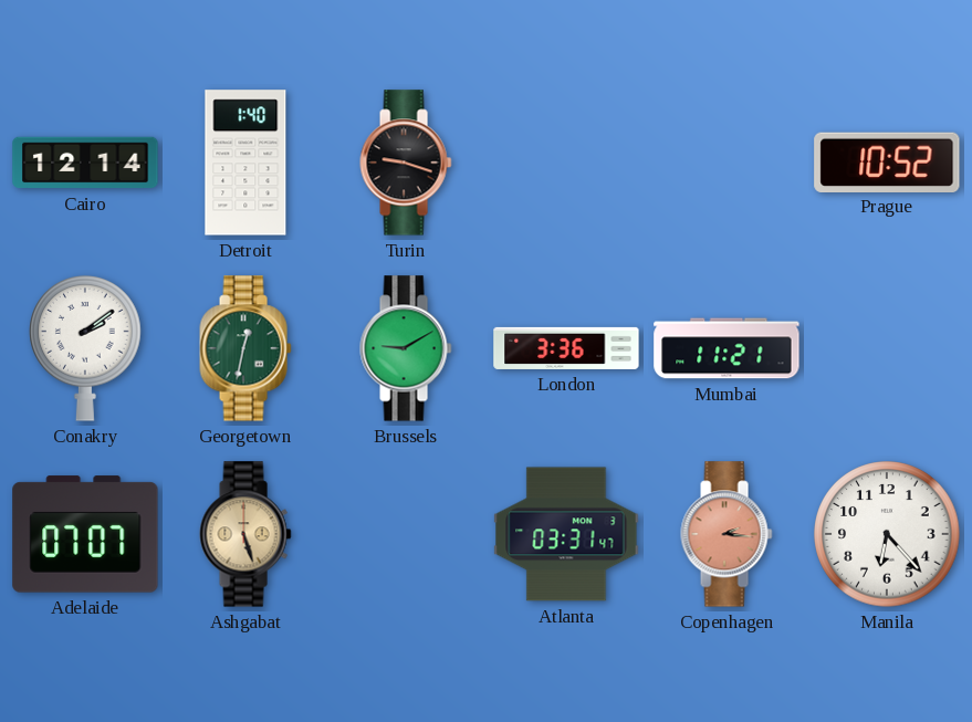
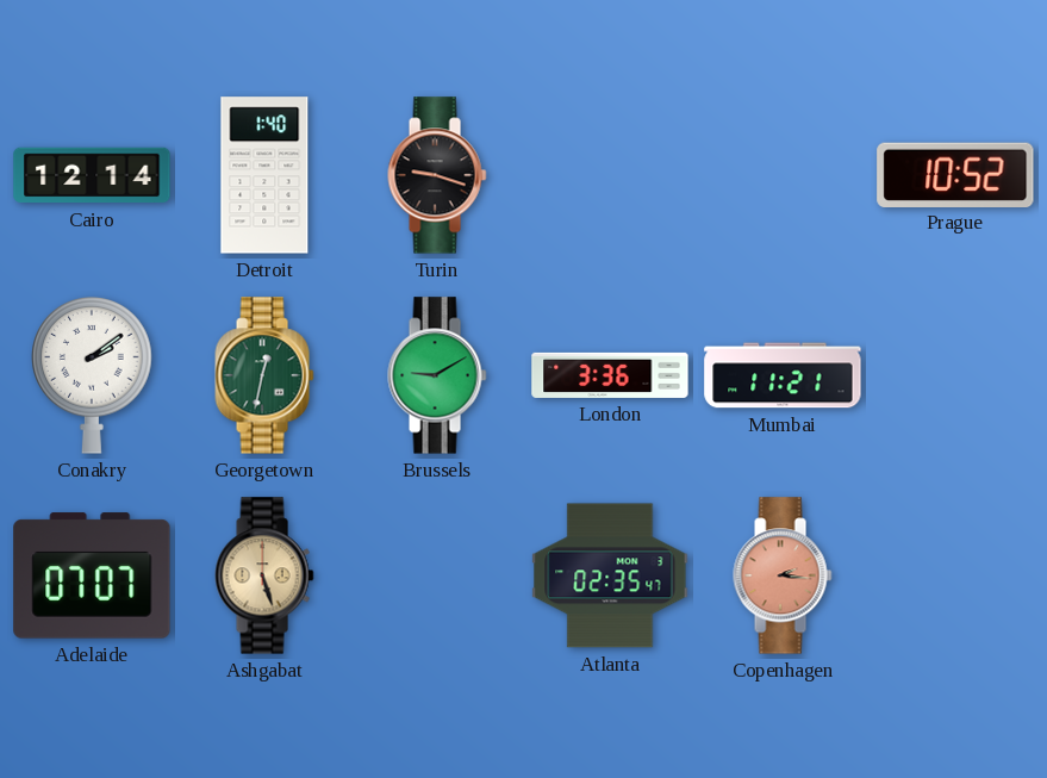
Atlanta: 03:31 -> 02:35 (610, 575)
Manila: 6:23 -> none (887, 534)
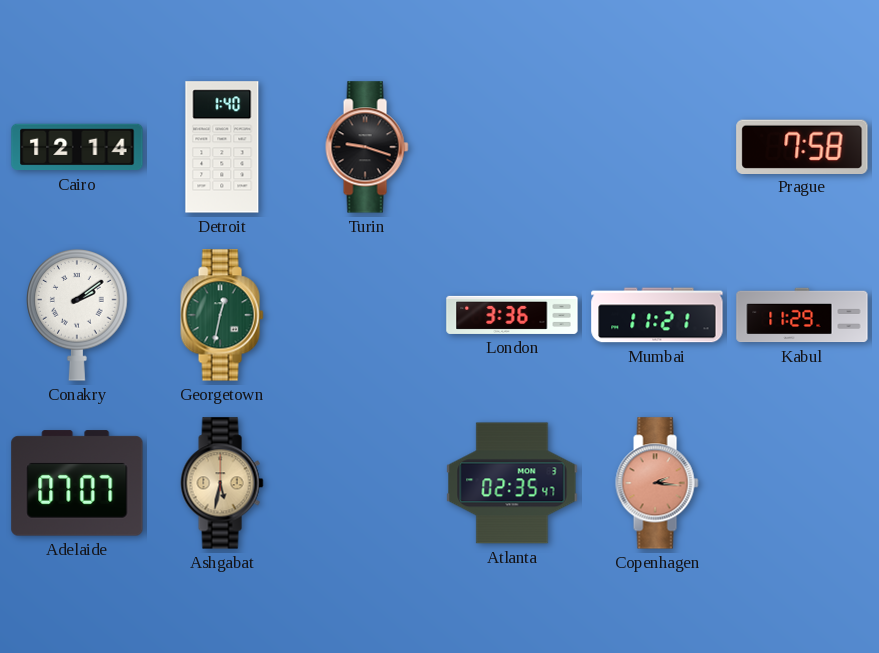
Prague: 10:52 -> 7:58 (802, 146)
Brussels: 9:10 -> none (437, 375)
Kabul: none -> 11:29 (802, 315)
Ashgabat: 5:27 -> 5:32 (222, 483)
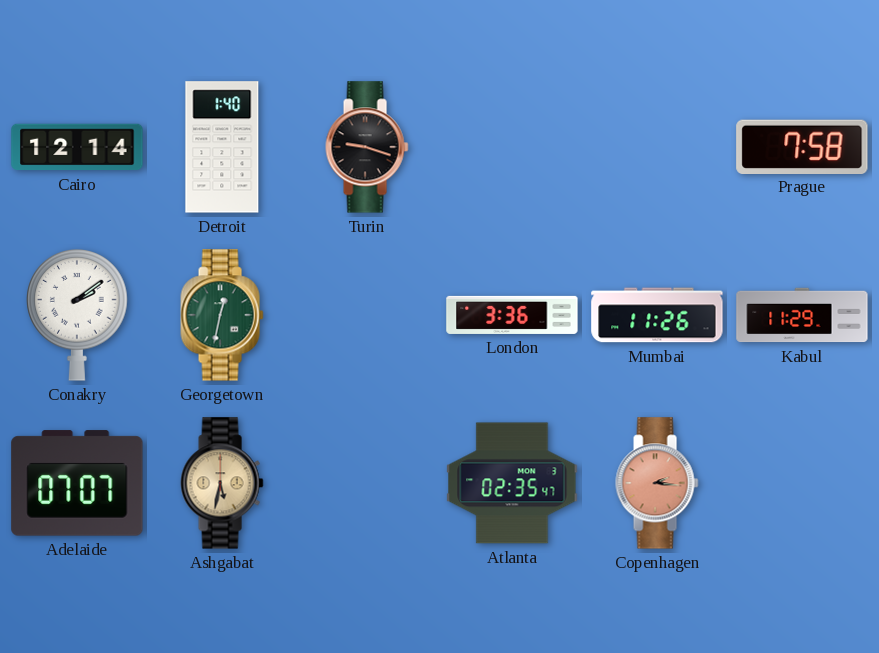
Mumbai: 11:21 -> 11:26 (657, 315)
